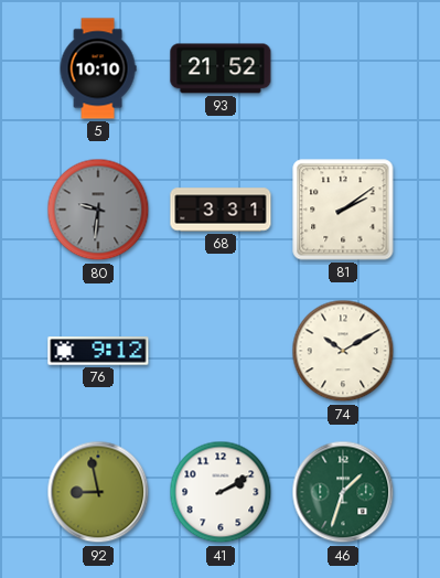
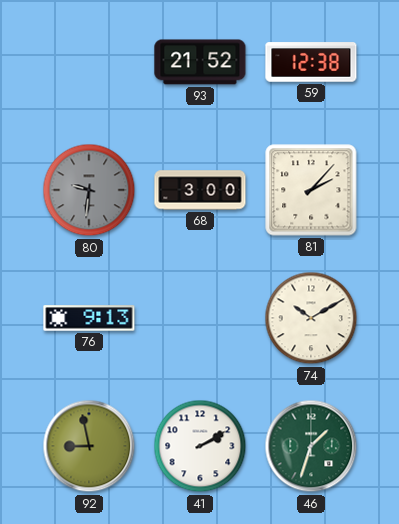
5: 10:10 -> none (98, 68)
59: none -> 12:38 (311, 62)
68: 3:31 -> 3:00 (200, 190)
81: 2:09 -> 2:07 (311, 190)
76: 9:12 -> 9:13 (89, 318)
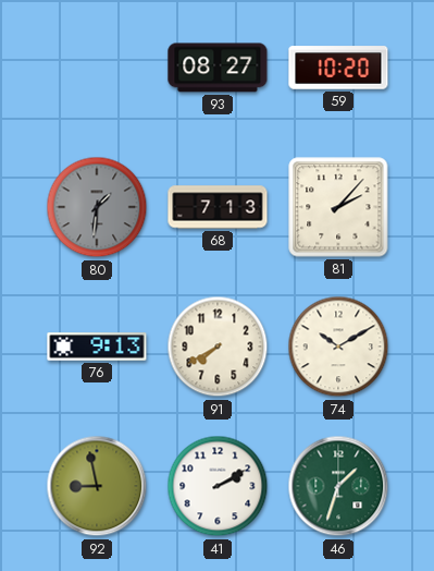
93: 21:52 -> 08:27 (218, 68)
59: 12:38 -> 10:20 (338, 68)
80: 9:31 -> 1:31 (97, 207)
68: 3:00 -> 7:13 (218, 207)
91: none -> 7:40 (218, 347)
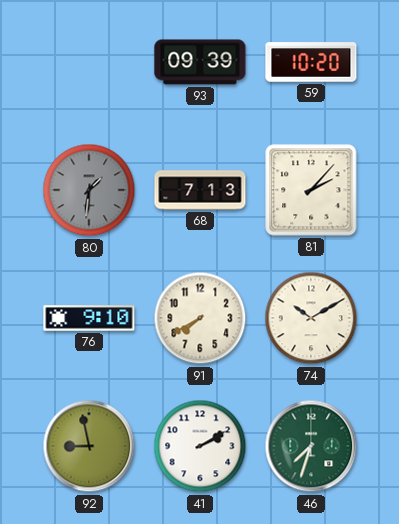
93: 08:27 -> 09:39 (200, 62)
76: 9:13 -> 9:10 (89, 318)
46: 1:33 -> 7:33 (311, 446)
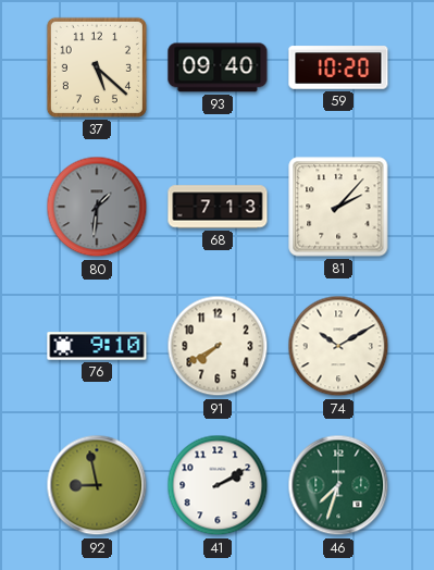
37: none -> 5:22 (97, 67)
93: 09:39 -> 09:40 (218, 67)
